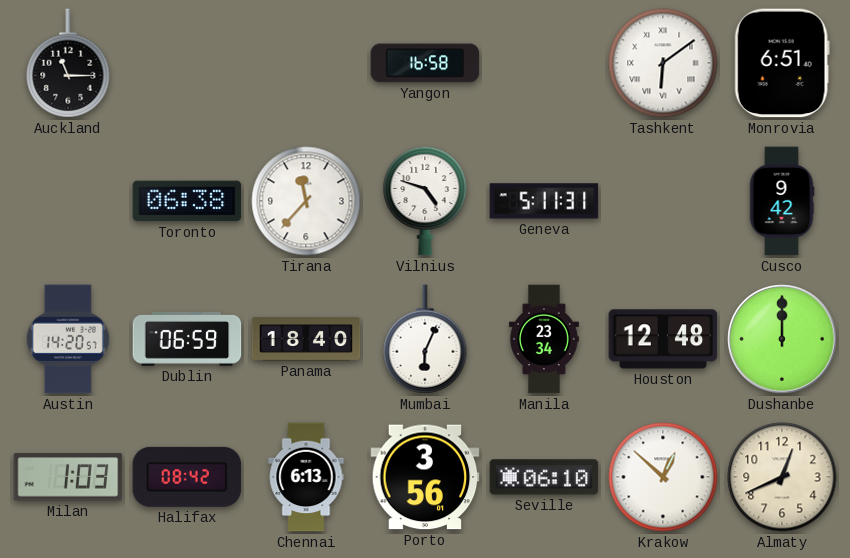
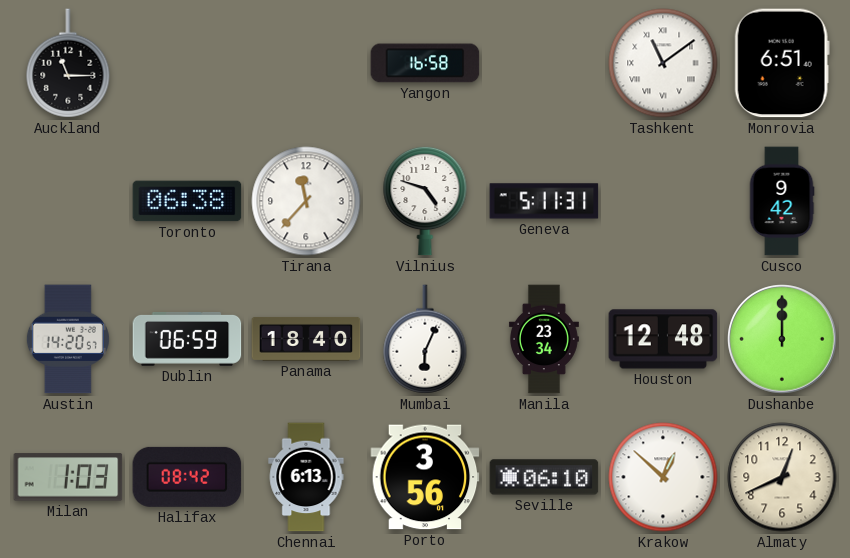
Tashkent: 6:09 -> 11:09 (663, 63)
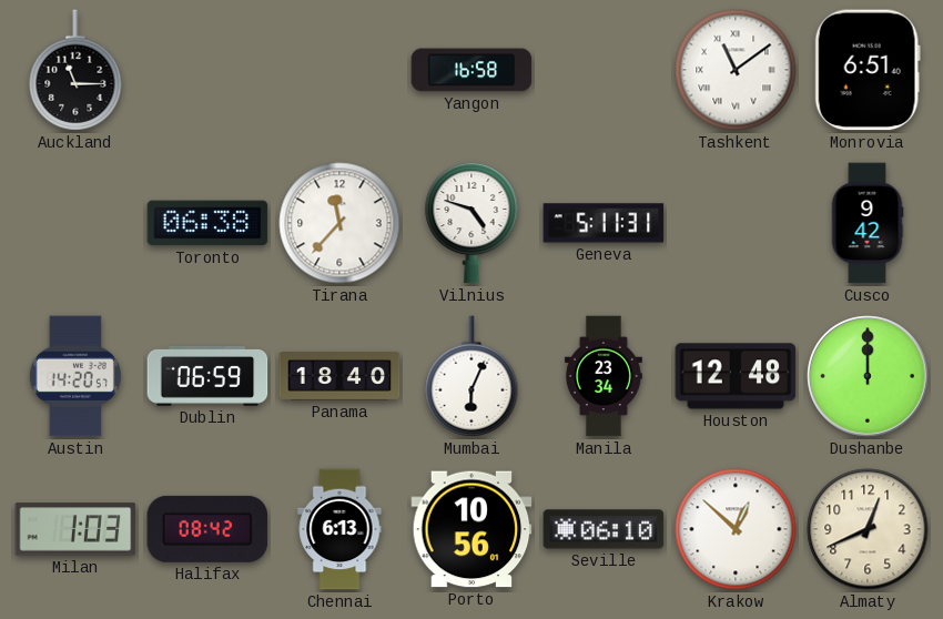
Porto: 3:56 -> 10:56 (471, 529)
